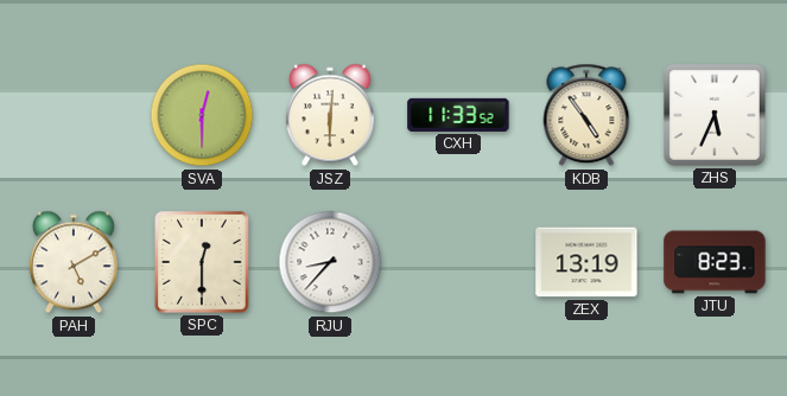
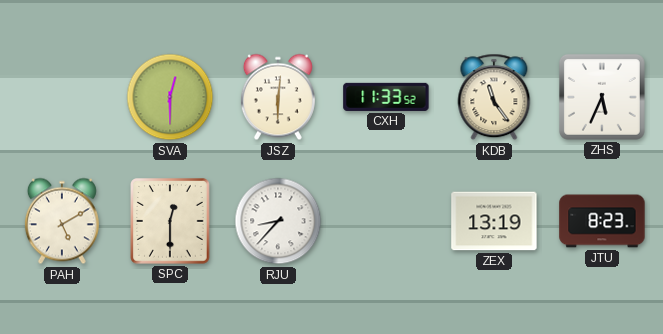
KDB: 4:54 -> 11:24 (494, 97)
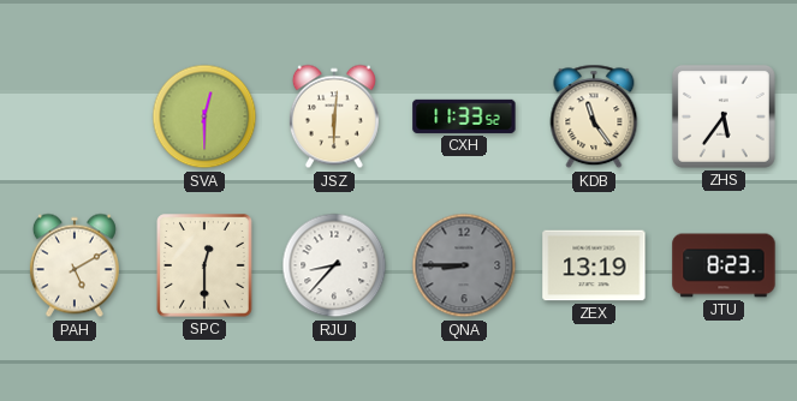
ZHS: 5:34 -> 5:36 (724, 116)
QNA: none -> 8:45 (464, 265)
